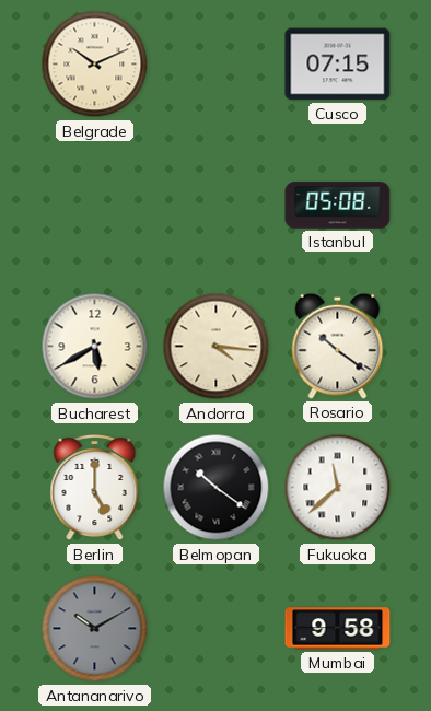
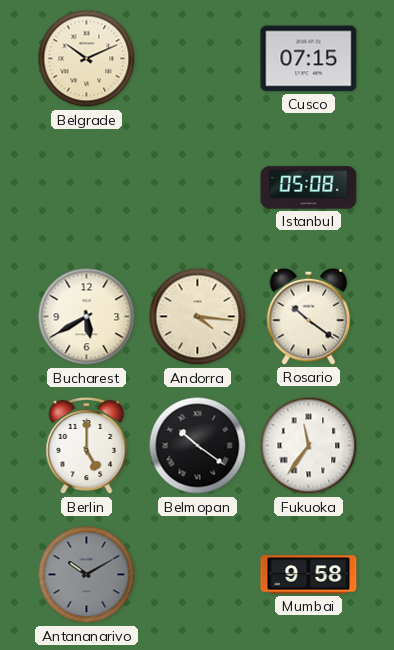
Fukuoka: 11:38 -> 11:36 (309, 446)
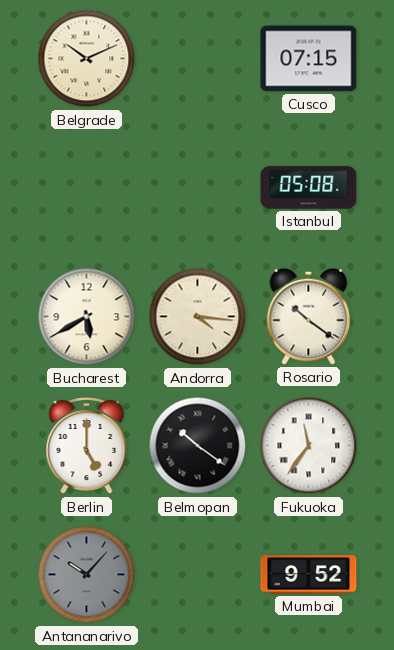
Antananarivo: 10:10 -> 10:07 (87, 575)
Mumbai: 9:58 -> 9:52 (309, 575)
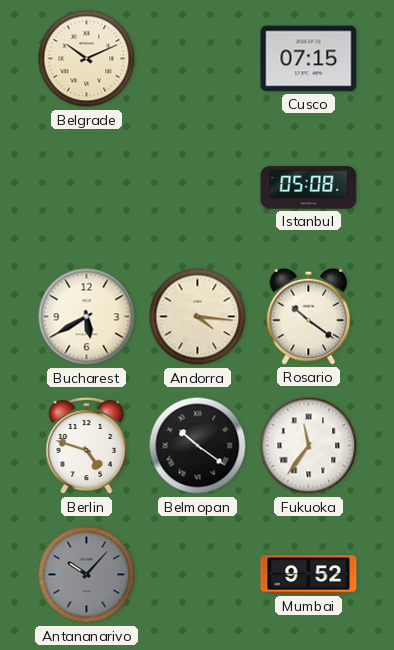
Berlin: 5:00 -> 4:48 (87, 446)
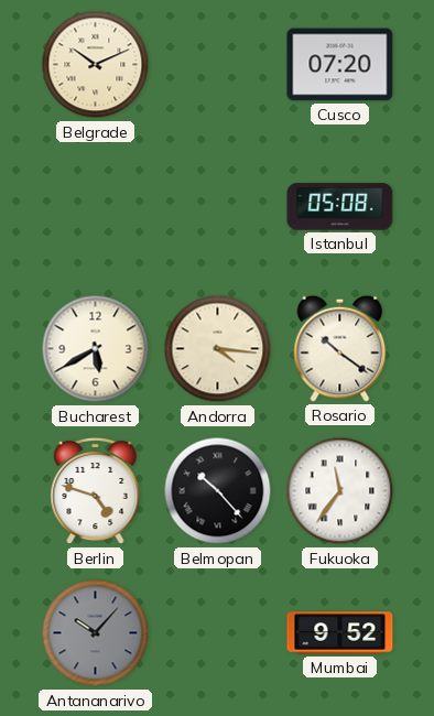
Cusco: 07:15 -> 07:20 (340, 65)
Belmopan: 10:21 -> 10:23 (218, 491)
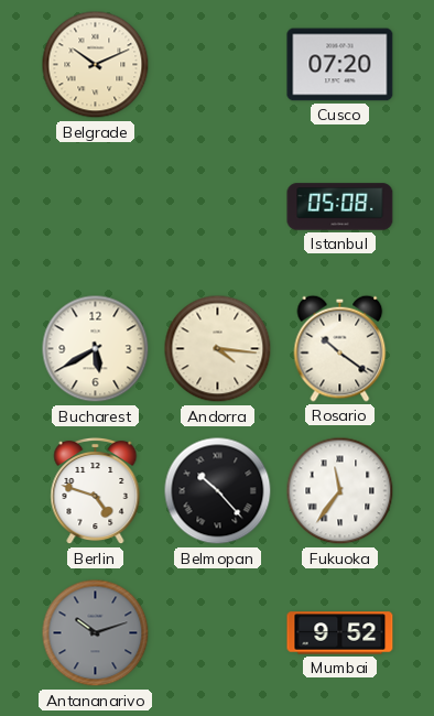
Antananarivo: 10:07 -> 10:12 (96, 633)
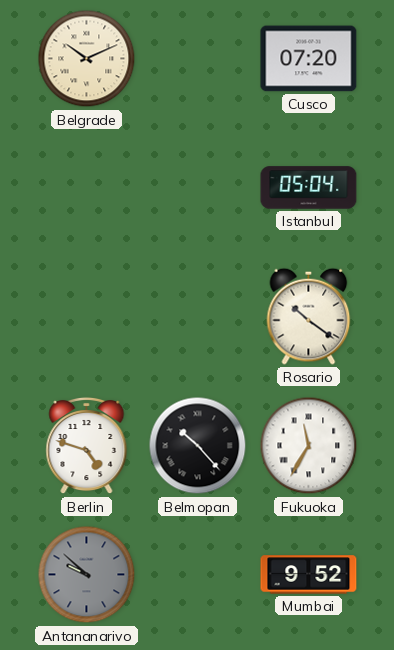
Istanbul: 05:08 -> 05:04 (309, 188)
Bucharest: 5:40 -> none (96, 349)
Andorra: 4:16 -> none (218, 349)
Fukuoka: 11:36 -> 11:35 (309, 446)
Antananarivo: 10:12 -> 9:52 (87, 575)
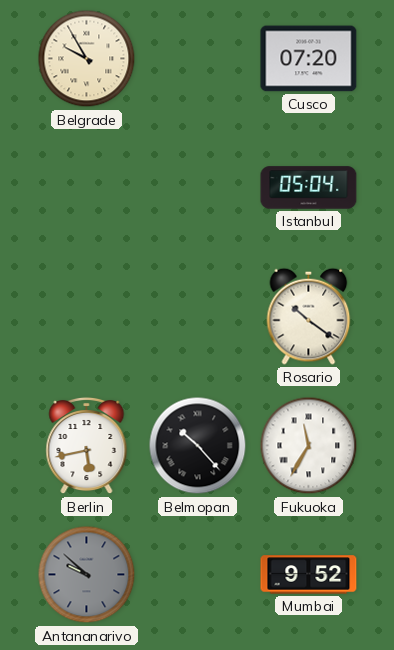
Belgrade: 10:11 -> 9:55 (87, 59)
Berlin: 4:48 -> 5:43 (87, 446)
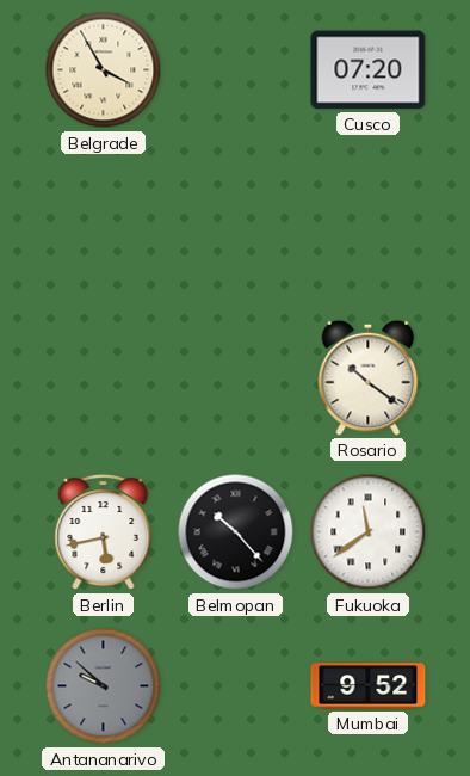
Belgrade: 9:55 -> 3:55 (104, 70)
Istanbul: 05:04 -> none (309, 188)
Fukuoka: 11:35 -> 11:39 (369, 532)
